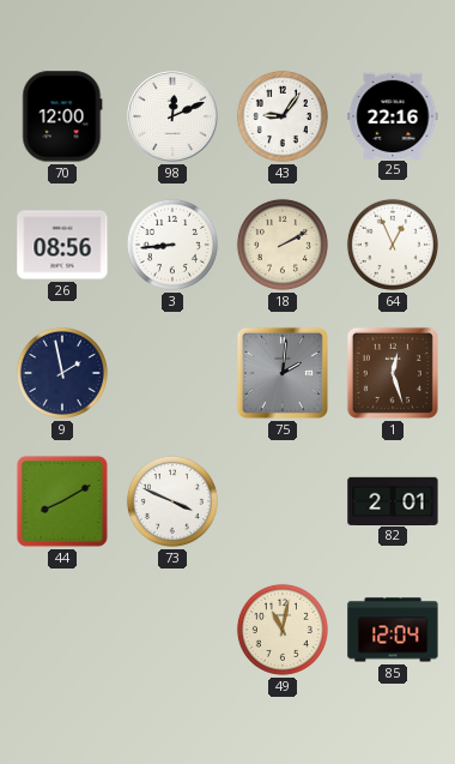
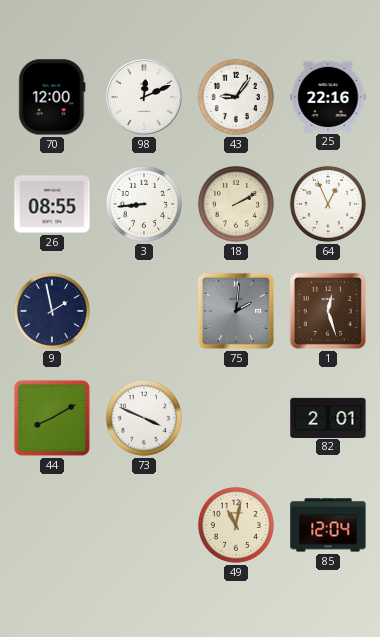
26: 08:56 -> 08:55 (52, 204)
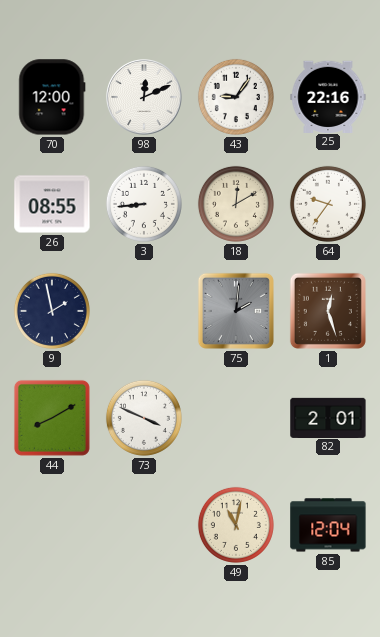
18: 2:10 -> 12:10 (236, 204)
64: 12:56 -> 9:36 (328, 204)
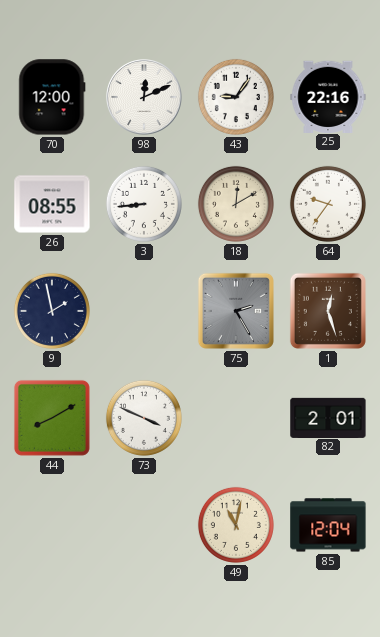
75: 2:01 -> 2:25 (236, 311)
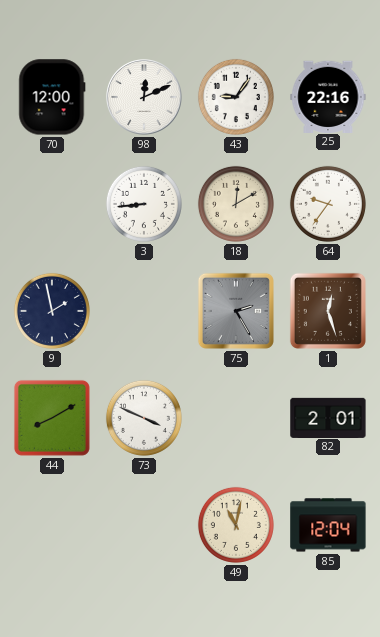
26: 08:55 -> none (52, 204)
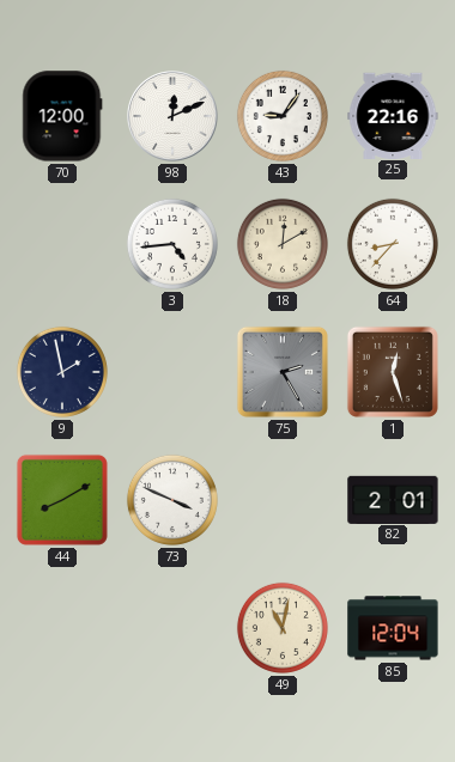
3: 8:44 -> 4:44 (172, 244)
64: 9:36 -> 8:37 (393, 244)
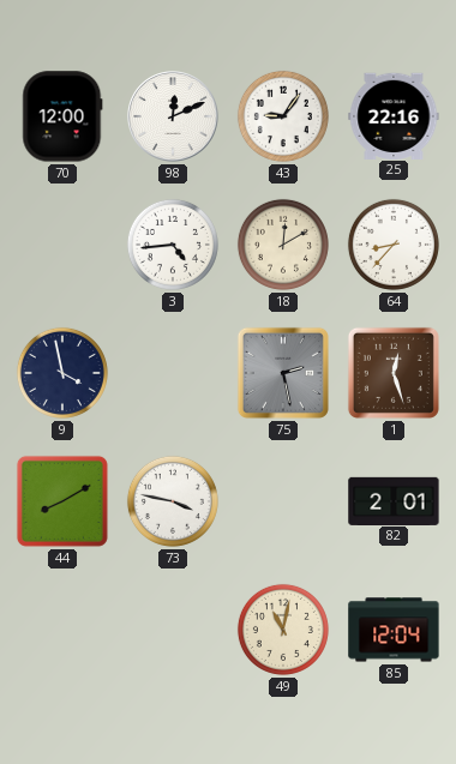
9: 1:58 -> 3:58 (62, 373)
75: 2:25 -> 2:28 (283, 373)
73: 3:49 -> 3:47 (173, 501)
